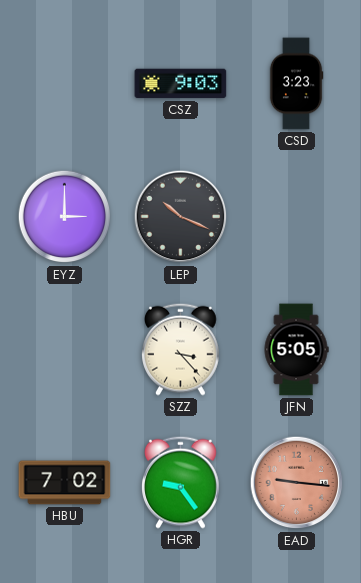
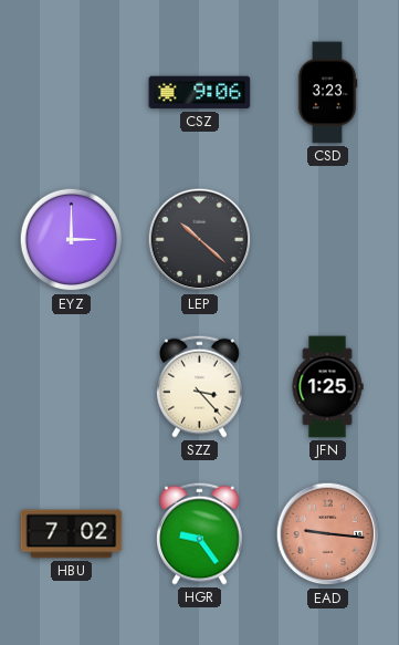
CSZ: 9:03 -> 9:06 (200, 93)
LEP: 10:19 -> 10:22 (200, 240)
JFN: 5:05 -> 1:25 (327, 387)
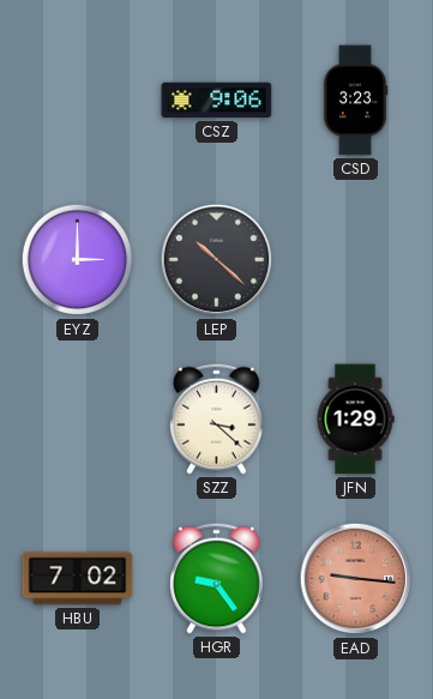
SZZ: 3:23 -> 3:22 (217, 418)
JFN: 1:25 -> 1:29 (355, 420)
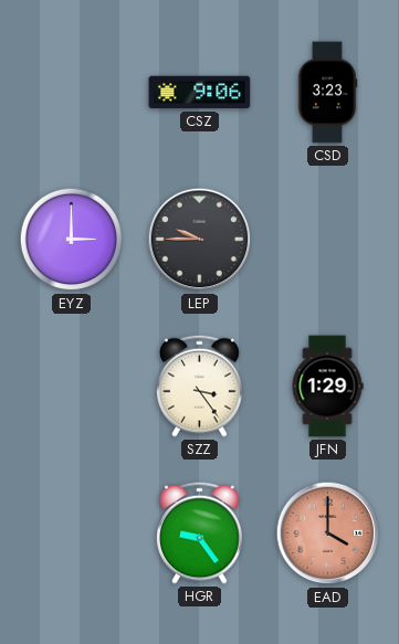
LEP: 10:22 -> 9:45 (200, 240)
SZZ: 3:22 -> 3:24 (200, 386)
HBU: 7:02 -> none (78, 579)
EAD: 9:16 -> 4:00 (328, 534)
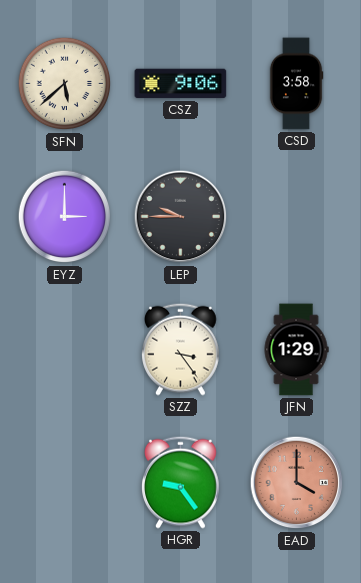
SFN: none -> 5:38 (65, 84)
CSD: 3:23 -> 3:58 (296, 84)
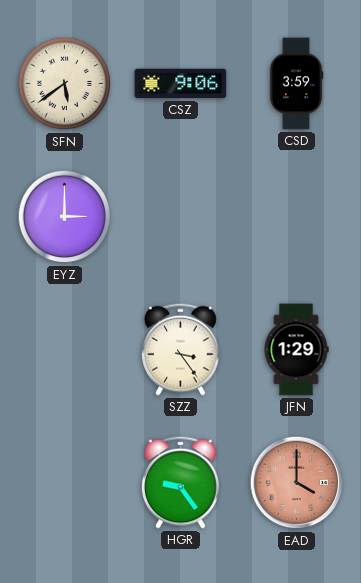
SFN: 5:38 -> 5:39 (65, 84)
CSD: 3:58 -> 3:59 (296, 84)
LEP: 9:45 -> none (181, 217)
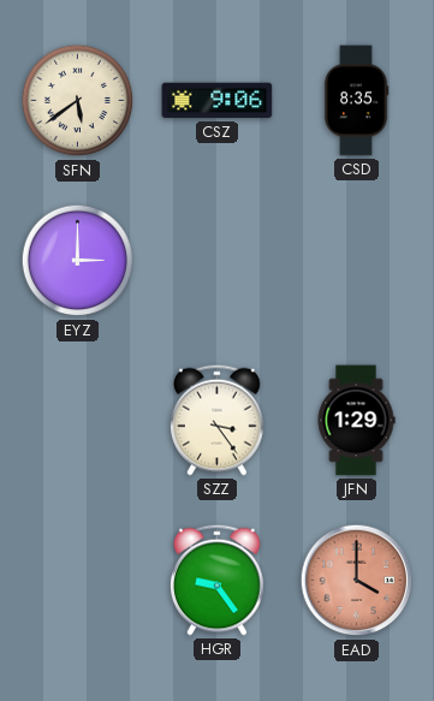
CSD: 3:59 -> 8:35 (356, 101)
